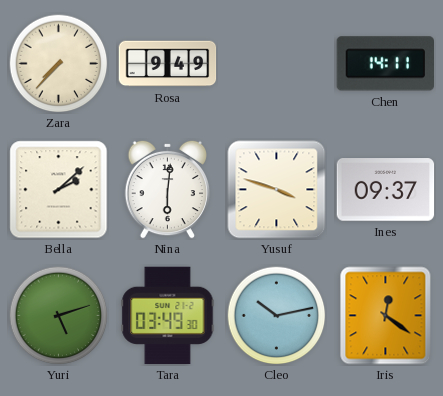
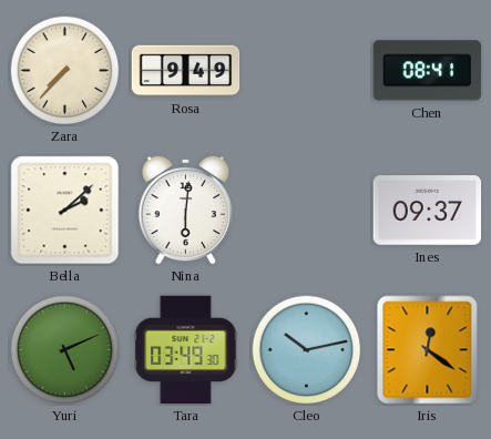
Chen: 14:11 -> 08:41 (427, 71)
Yusuf: 3:48 -> none (277, 190)
Yuri: 5:12 -> 5:11 (65, 350)
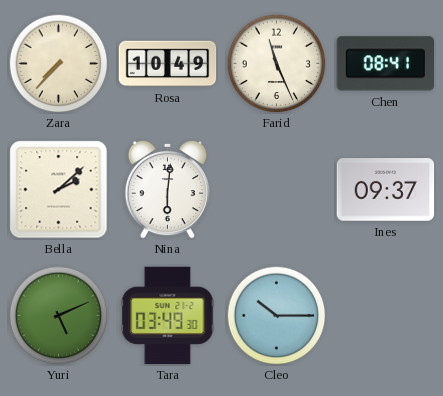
Rosa: 9:49 -> 10:49 (168, 64)
Farid: none -> 11:26 (277, 64)
Cleo: 10:13 -> 10:15 (277, 316)
Iris: 12:21 -> none (428, 350)
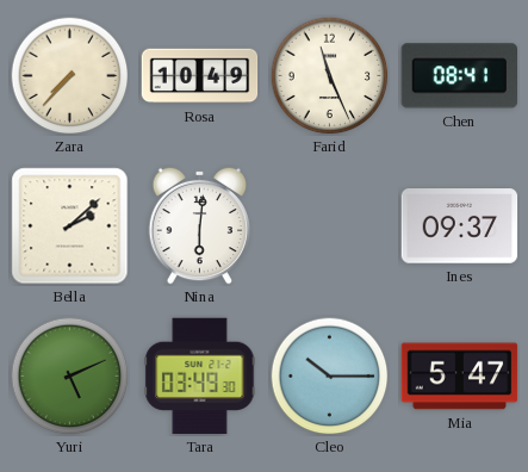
Mia: none -> 5:47 (460, 377)
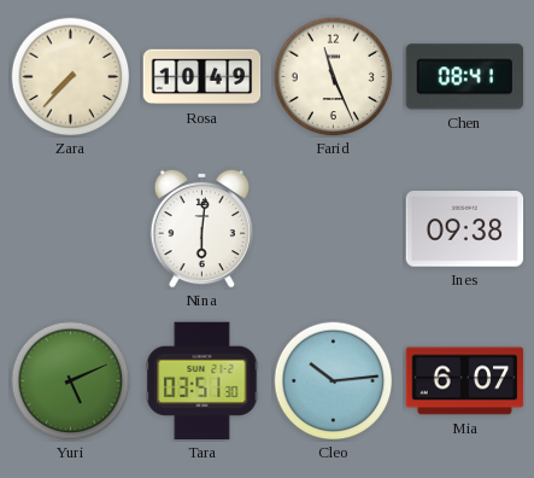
Bella: 2:08 -> none (70, 226)
Ines: 09:37 -> 09:38 (465, 229)
Tara: 03:49 -> 03:51 (203, 381)
Cleo: 10:15 -> 10:14 (334, 381)
Mia: 5:47 -> 6:07 (465, 381)
